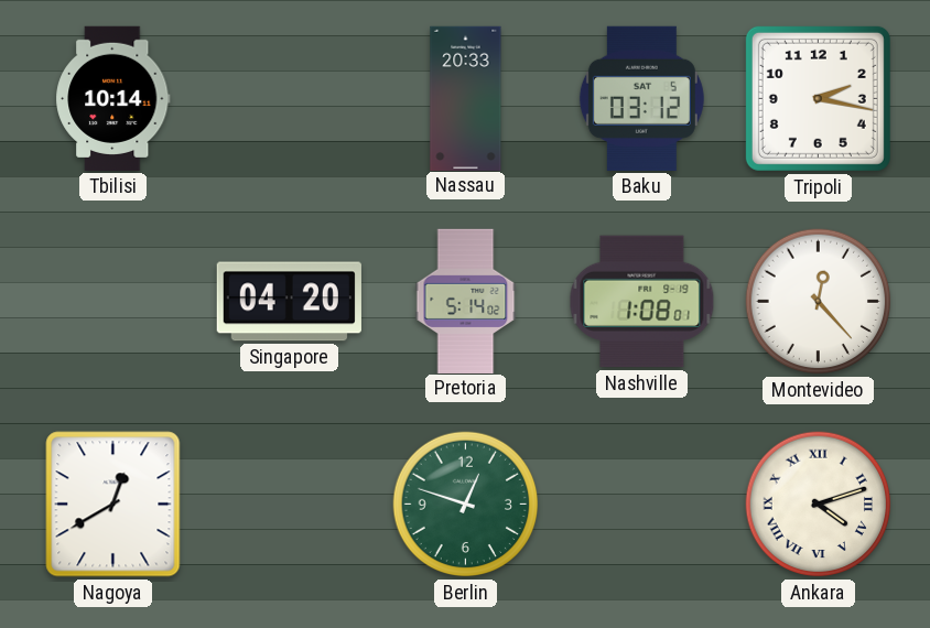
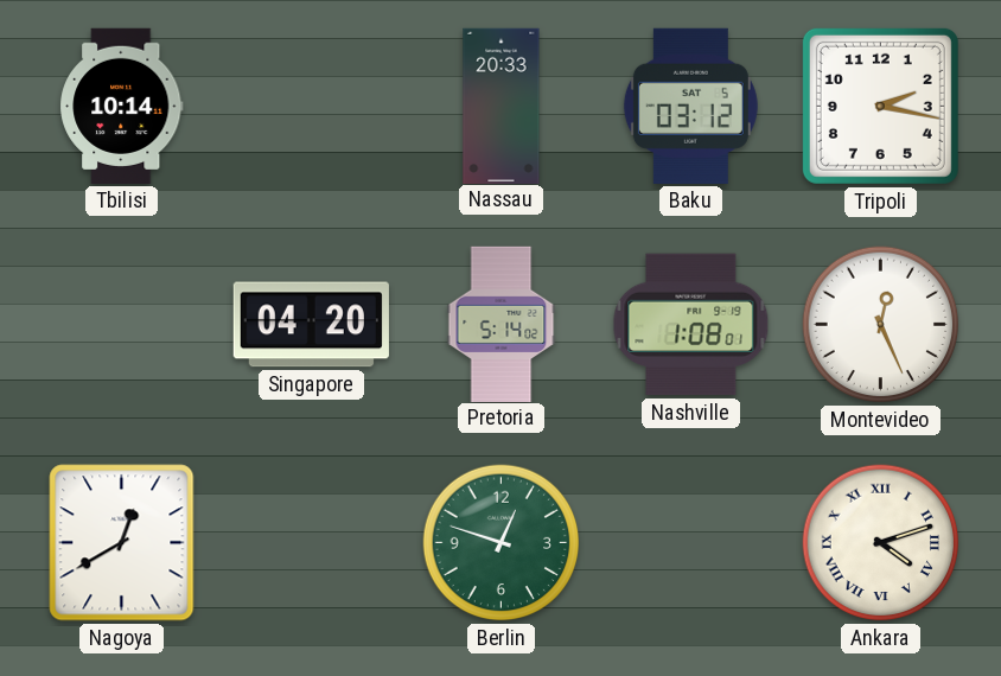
Montevideo: 12:23 -> 12:26 (881, 325)
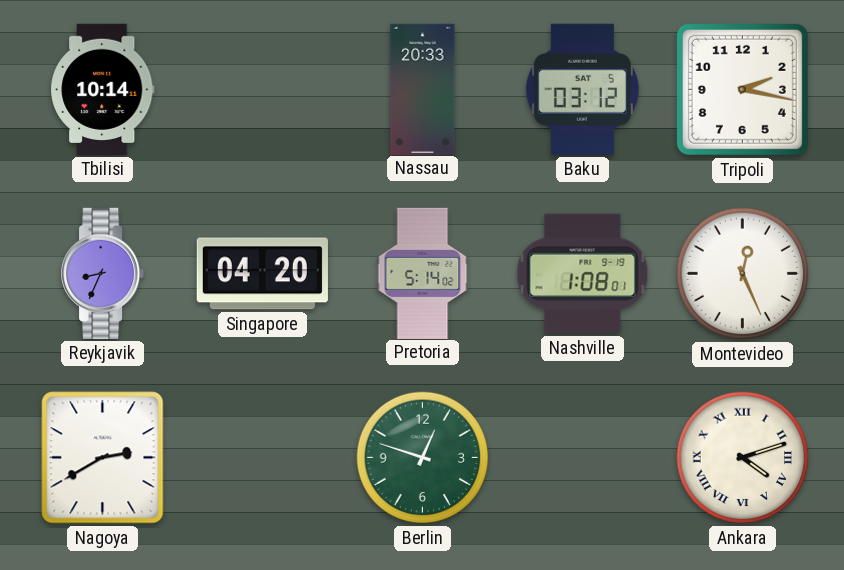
Reykjavik: none -> 8:34 (104, 273)
Nagoya: 12:40 -> 2:40 (103, 458)
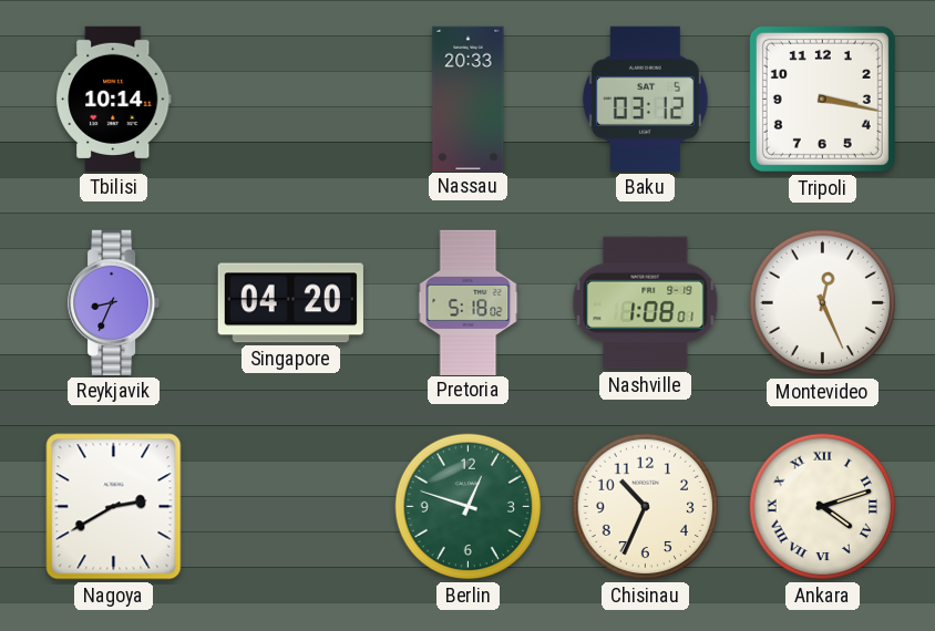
Tripoli: 2:17 -> 3:17 (822, 99)
Pretoria: 5:14 -> 5:18 (469, 302)
Chisinau: none -> 10:34 (646, 507)
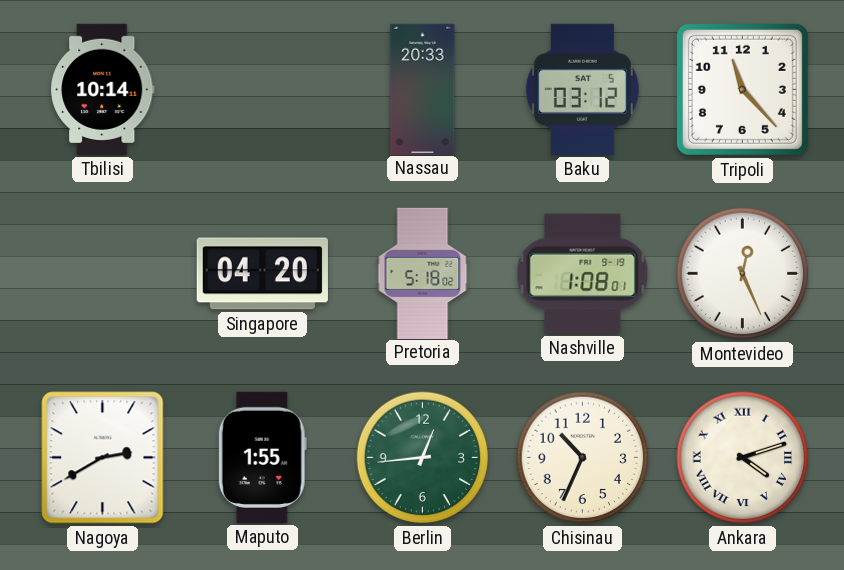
Tripoli: 3:17 -> 11:23 (742, 89)
Reykjavik: 8:34 -> none (115, 302)
Maputo: none -> 1:55 (262, 457)
Berlin: 12:48 -> 12:44 (423, 458)
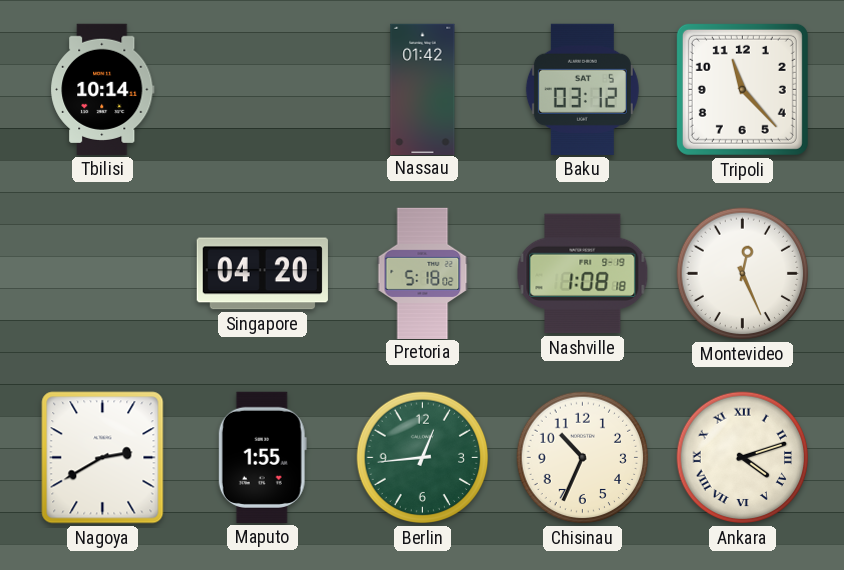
Nassau: 20:33 -> 01:42 (423, 89)
Nashville: 1:08:01 -> 1:08:18 (583, 274)
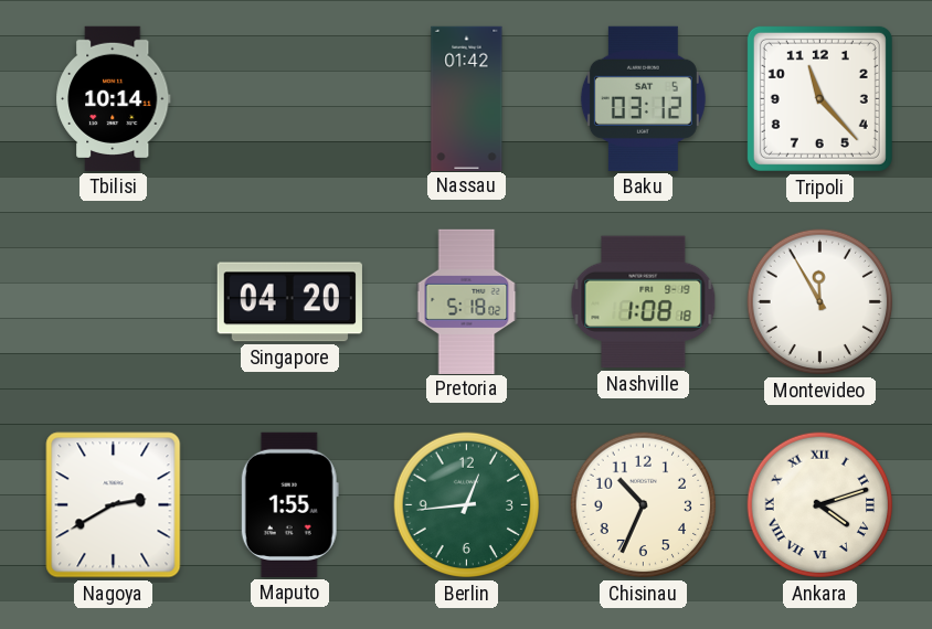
Montevideo: 12:26 -> 11:55 (820, 302)
